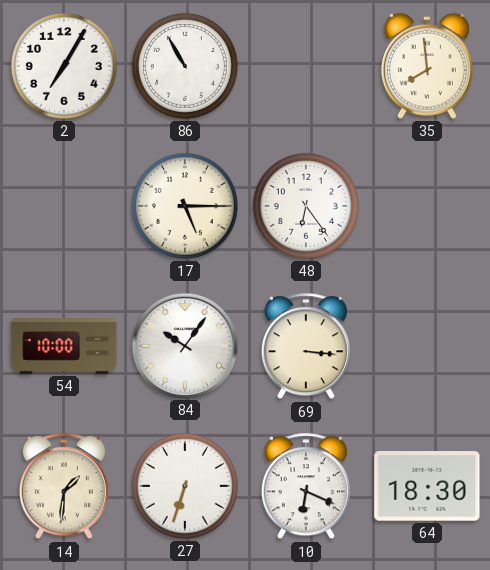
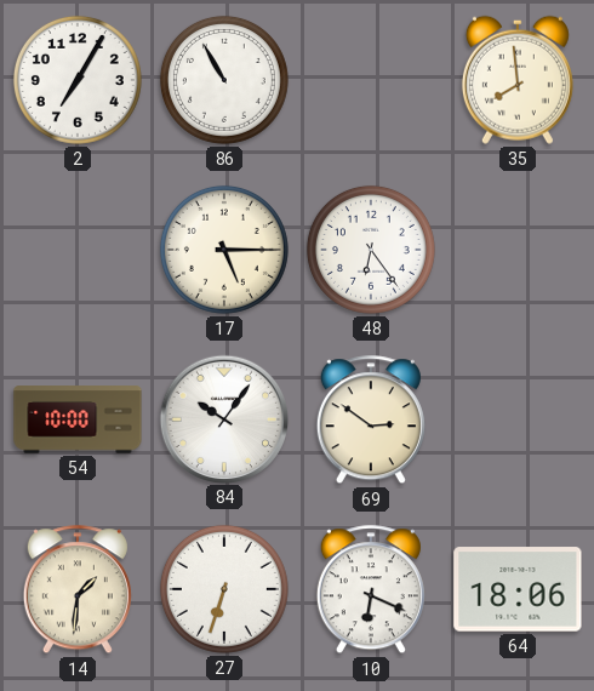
69: 3:16 -> 2:51 (371, 421)
64: 18:30 -> 18:06 (518, 589)
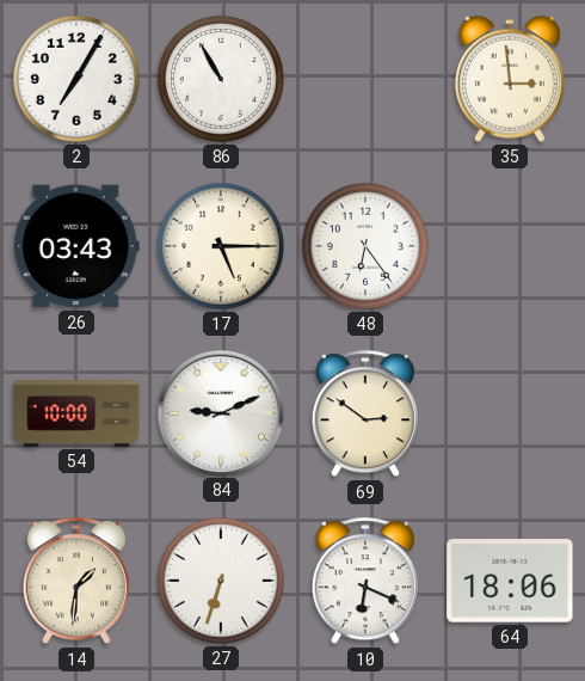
35: 7:59 -> 2:59 (510, 79)
26: none -> 03:43 (76, 246)
84: 10:06 -> 9:11 (220, 412)
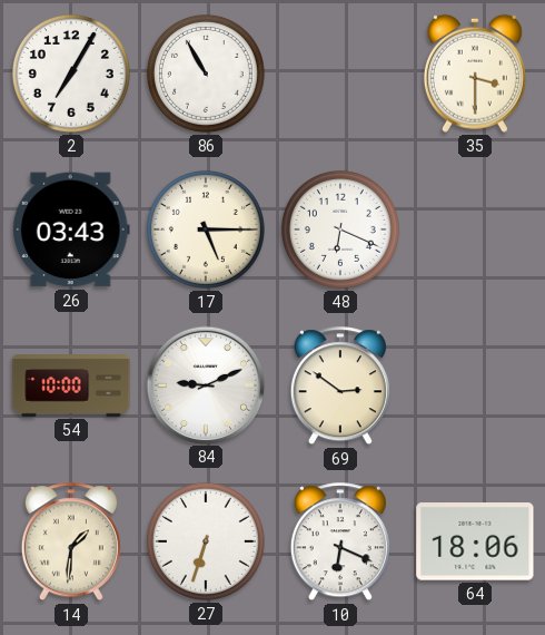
35: 2:59 -> 3:30 (475, 74)
48: 6:24 -> 6:19 (340, 229)
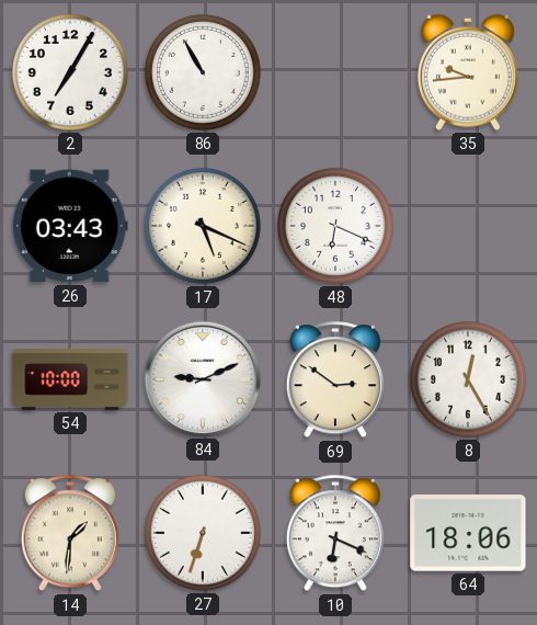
35: 3:30 -> 9:44 (468, 72)
17: 5:15 -> 5:19 (203, 226)
8: none -> 12:25 (468, 379)
